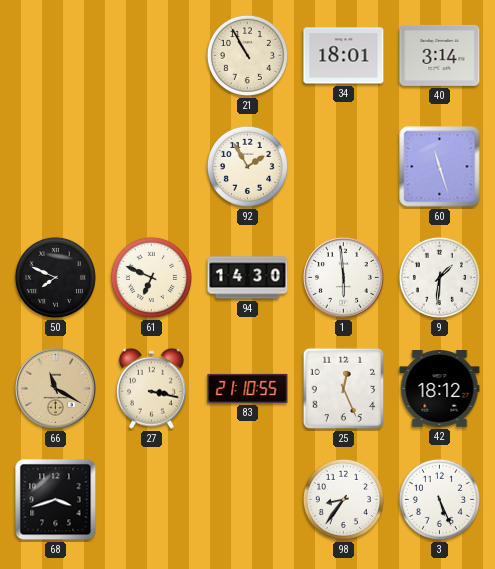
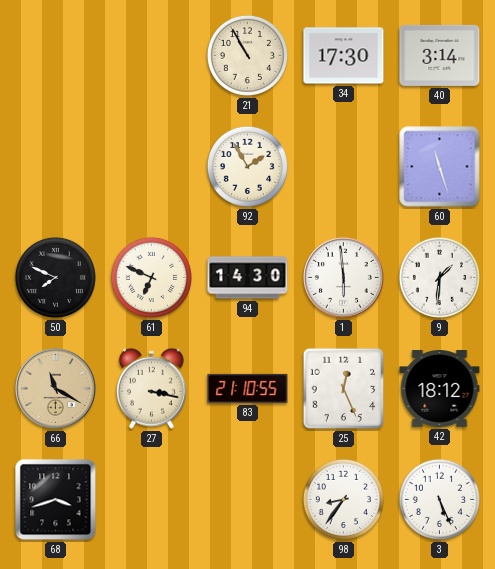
34: 18:01 -> 17:30 (344, 56)
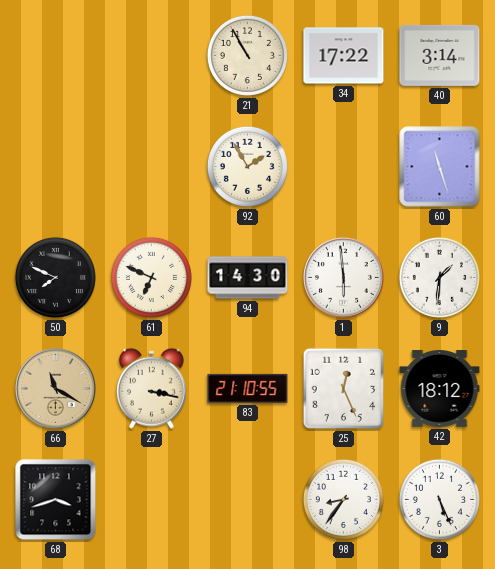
34: 17:30 -> 17:22 (344, 56)
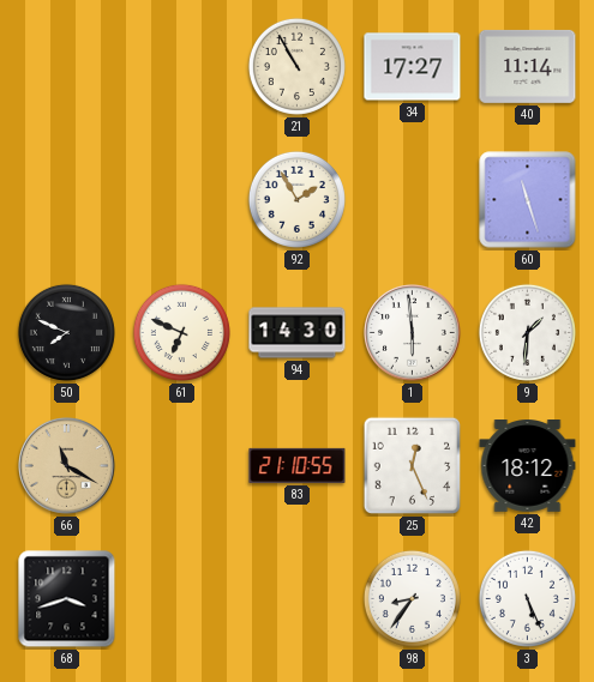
34: 17:22 -> 17:27 (413, 67)
40: 3:14 -> 11:14 (528, 66)
27: 3:17 -> none (151, 388)
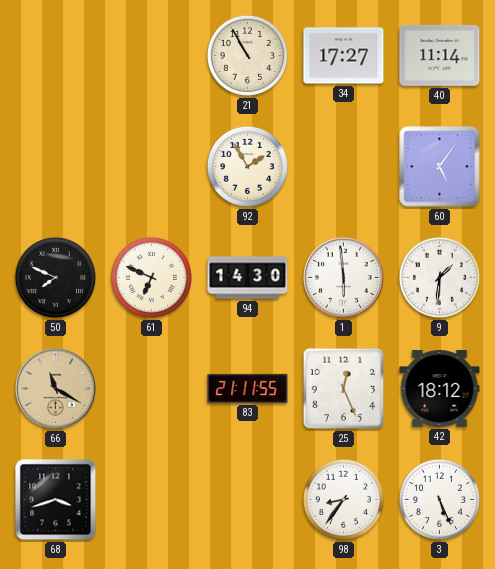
60: 11:27 -> 5:06 (440, 167)
83: 21:10 -> 21:11 (248, 388)
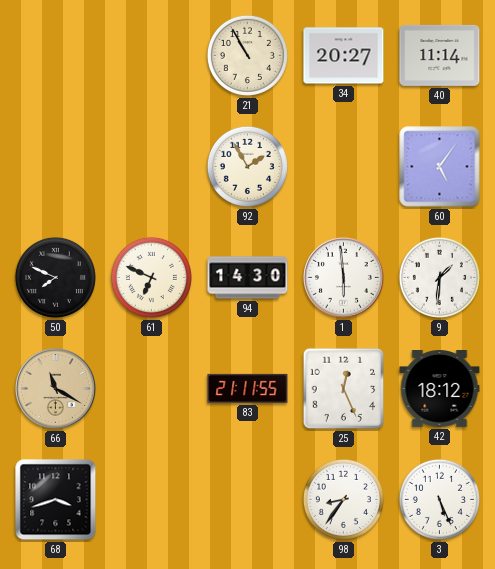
34: 17:27 -> 20:27 (344, 56)
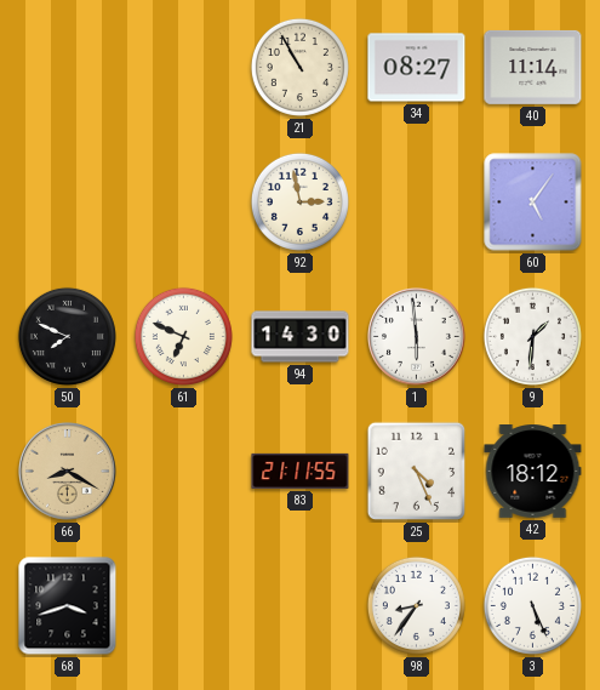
34: 20:27 -> 08:27 (417, 68)
92: 1:55 -> 2:58 (299, 201)
66: 11:20 -> 8:20 (68, 472)
25: 12:26 -> 4:26 (417, 472)
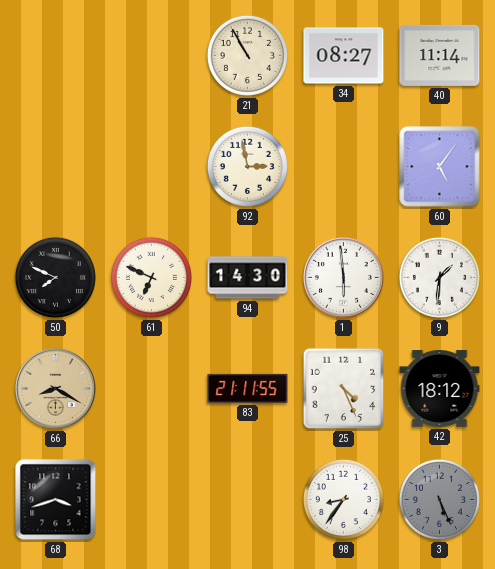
3 dial: white -> grey (439, 499)
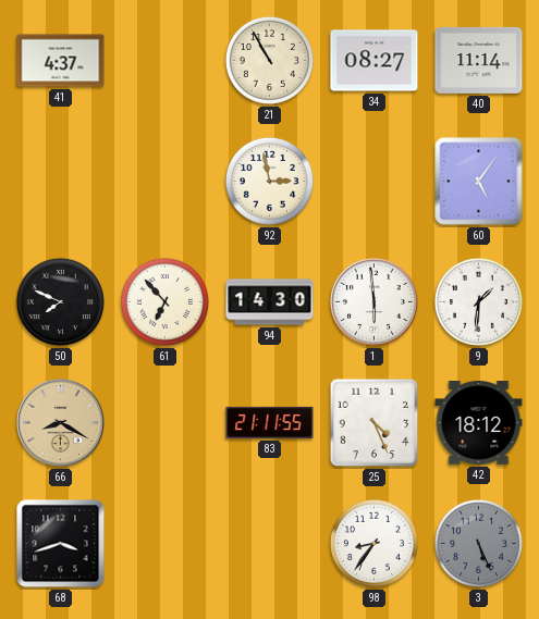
41: none -> 4:37 (61, 61)
61: 6:49 -> 6:53 (164, 301)
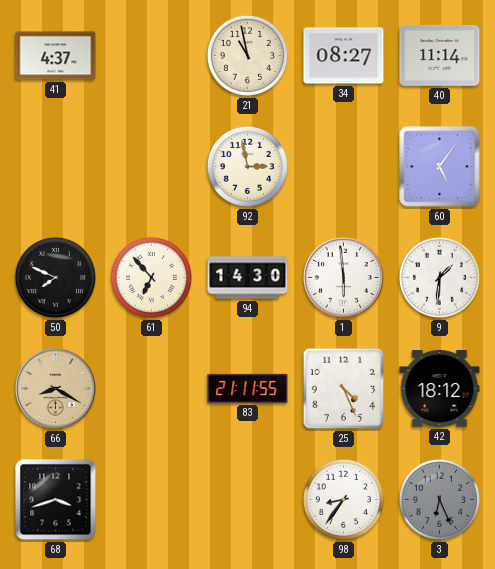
21: 10:55 -> 10:58 (247, 55)
3: 5:26 -> 6:26 (439, 499)
